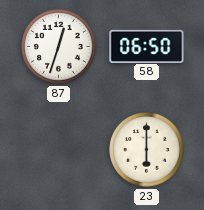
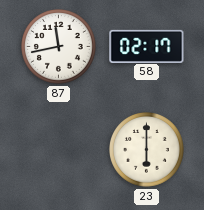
87: 12:33 -> 11:43 (59, 47)
58: 06:50 -> 02:17 (147, 46)
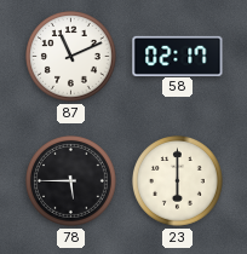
87: 11:43 -> 11:11 (71, 57)
78: none -> 5:45 (71, 181)
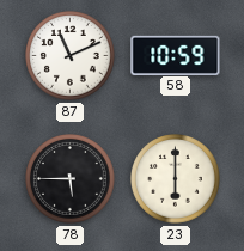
58: 02:17 -> 10:59 (176, 55)
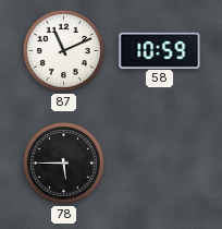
23: 6:00 -> none (176, 179)
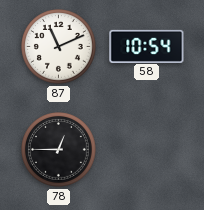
58: 10:59 -> 10:54 (147, 46)
78: 5:45 -> 12:45 (59, 150)
